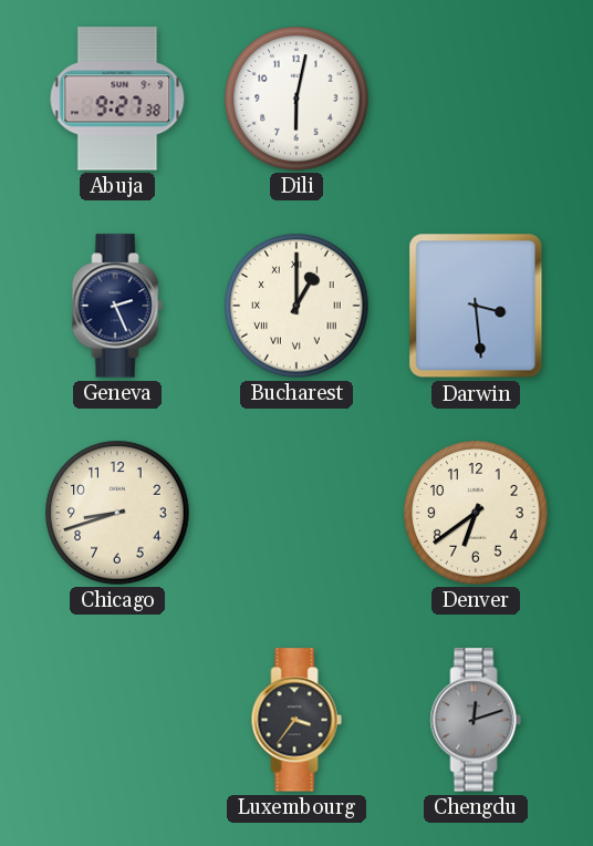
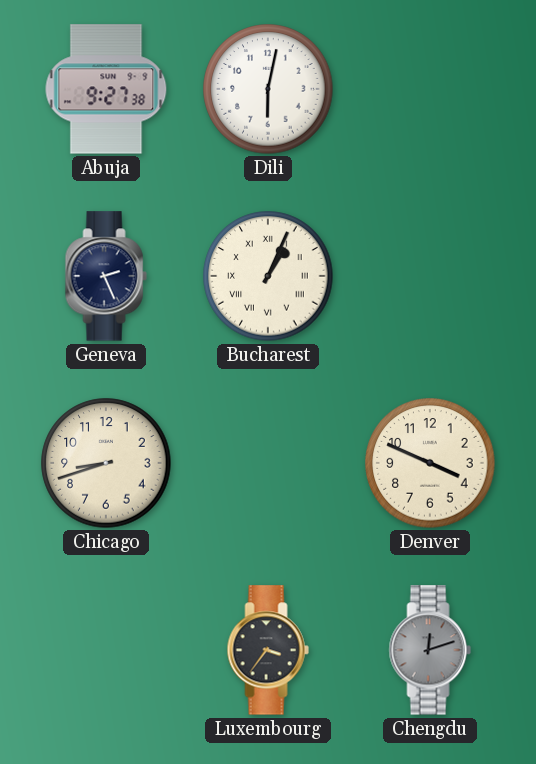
Bucharest: 1:00 -> 1:04 (268, 276)
Darwin: 3:29 -> none (476, 306)
Denver: 6:39 -> 3:49 (430, 463)
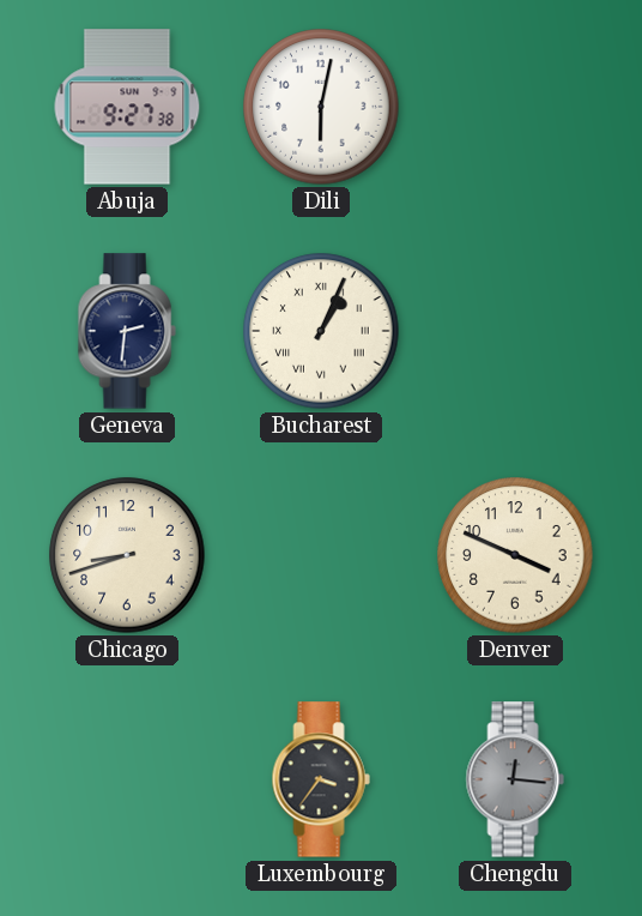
Geneva: 2:26 -> 2:31 (127, 331)
Chengdu: 12:12 -> 12:16 (515, 779)
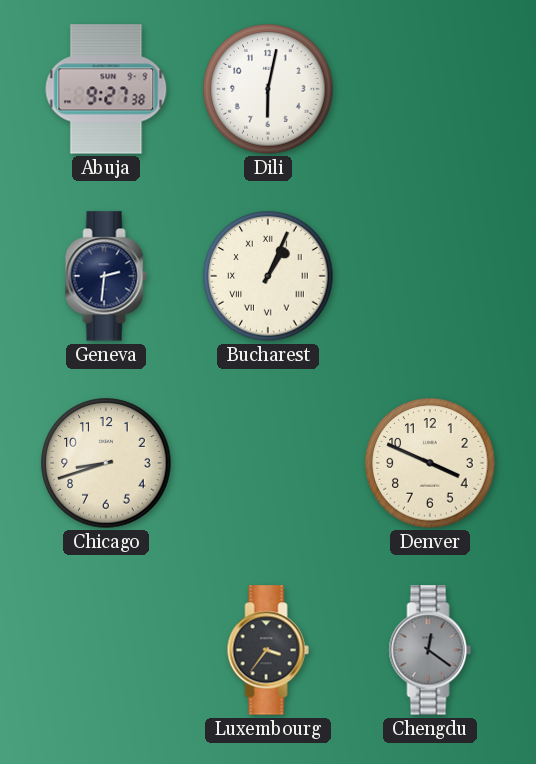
Chengdu: 12:16 -> 12:21 (430, 650)
